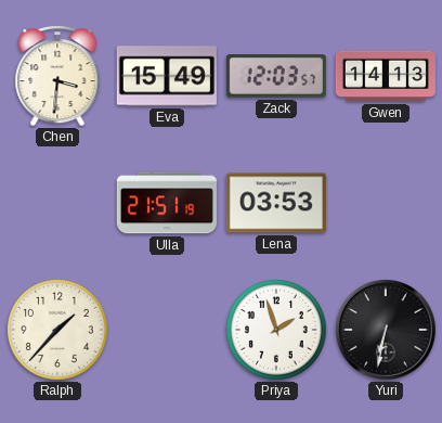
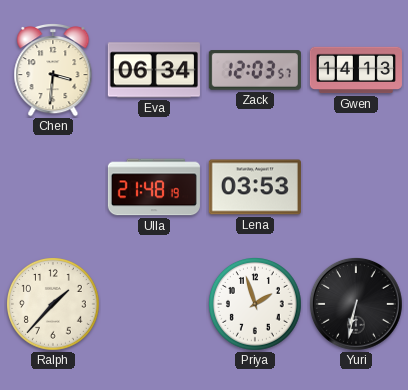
Eva: 15:49 -> 06:34 (154, 70)
Ulla: 21:51 -> 21:48 (154, 187)
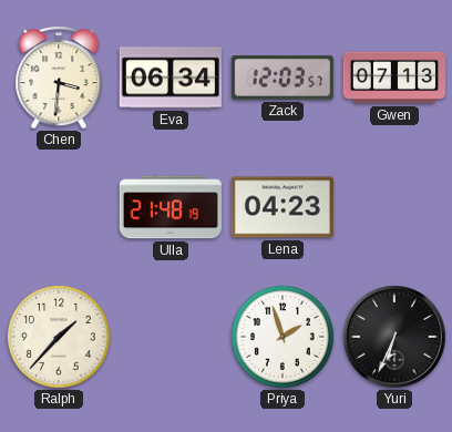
Gwen: 14:13 -> 07:13 (394, 78)
Lena: 03:53 -> 04:23 (282, 207)
Yuri: 6:32 -> 6:34 (394, 337)
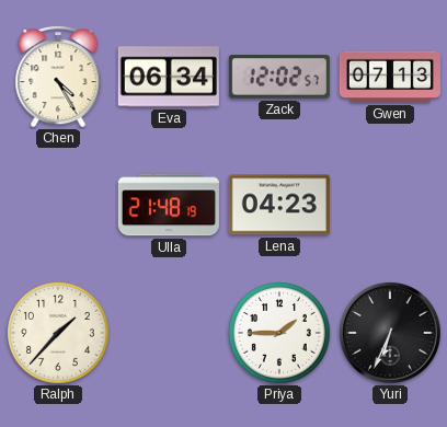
Chen: 3:31 -> 4:25 (58, 78)
Zack: 12:03 -> 12:02 (279, 77)
Priya: 1:57 -> 1:45 (280, 334)
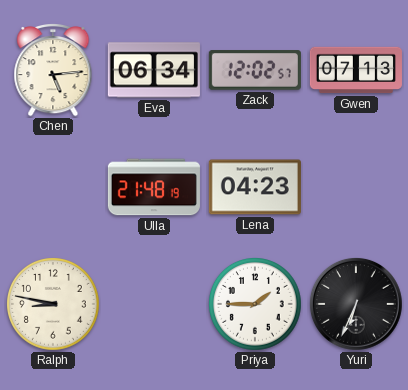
Chen: 4:25 -> 5:14 (53, 71)
Ralph: 1:37 -> 8:47 (54, 305)
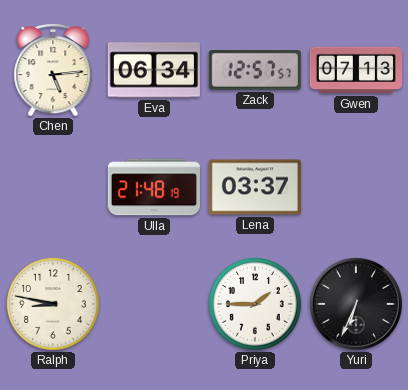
Zack: 12:02 -> 12:57 (255, 70)
Lena: 04:23 -> 03:37 (255, 187)
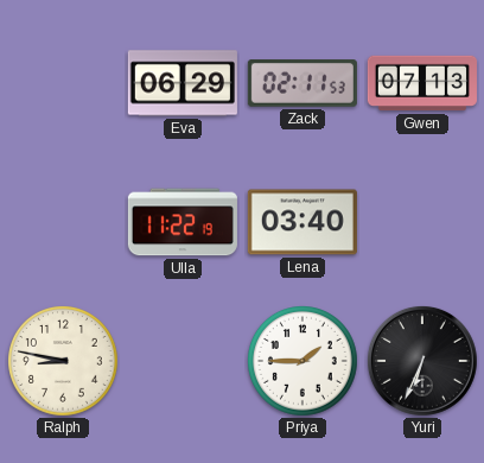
Chen: 5:14 -> none (53, 71)
Eva: 06:34 -> 06:29 (183, 83)
Zack: 12:57 -> 02:11 (302, 83)
Ulla: 21:48 -> 11:22 (183, 222)
Lena: 03:37 -> 03:40 (302, 222)
